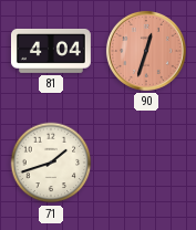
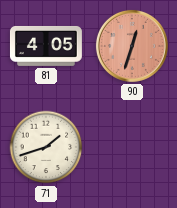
81: 4:04 -> 4:05 (46, 46)
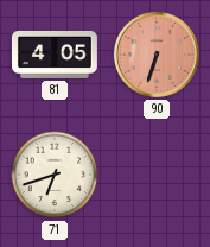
90: 12:33 -> 6:33 (157, 55)
71: 1:42 -> 6:42 (55, 175)
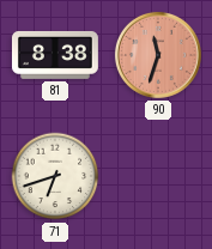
81: 4:05 -> 8:38 (55, 55)
90: 6:33 -> 11:33 (158, 55)
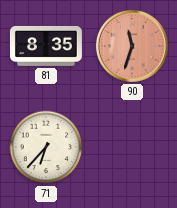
81: 8:38 -> 8:35 (46, 46)
71: 6:42 -> 6:37 (46, 147)
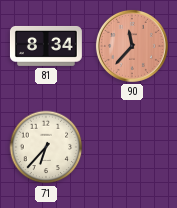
81: 8:35 -> 8:34 (46, 46)
90: 11:33 -> 11:37 (132, 46)
